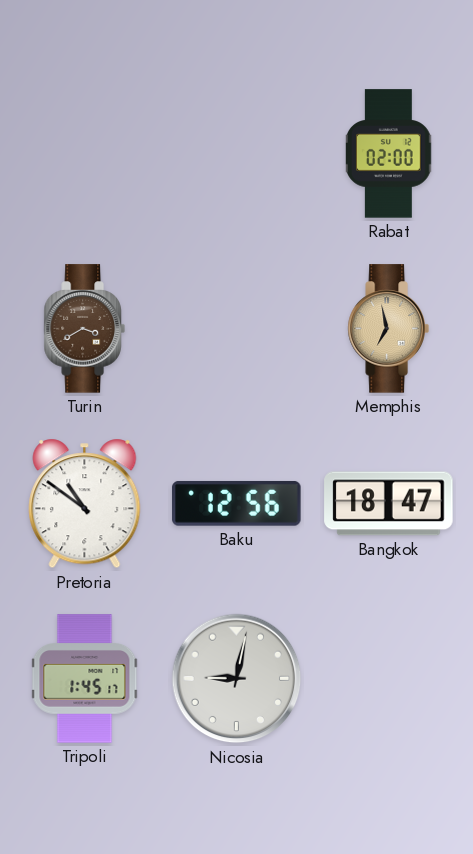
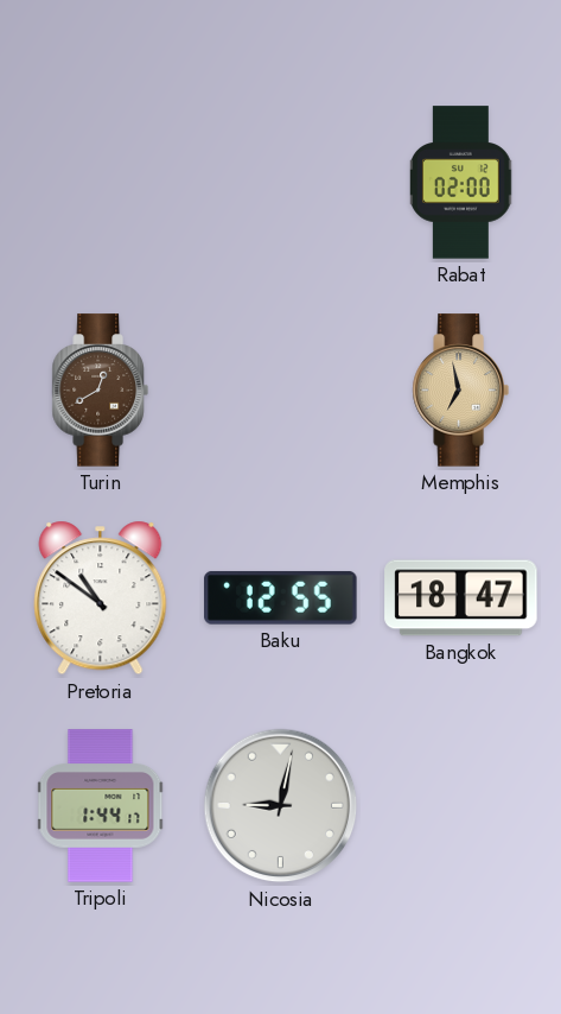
Turin: 3:40 -> 12:40 (100, 391)
Baku: 12:56 -> 12:55 (281, 597)
Tripoli: 1:45 -> 1:44 (101, 806)
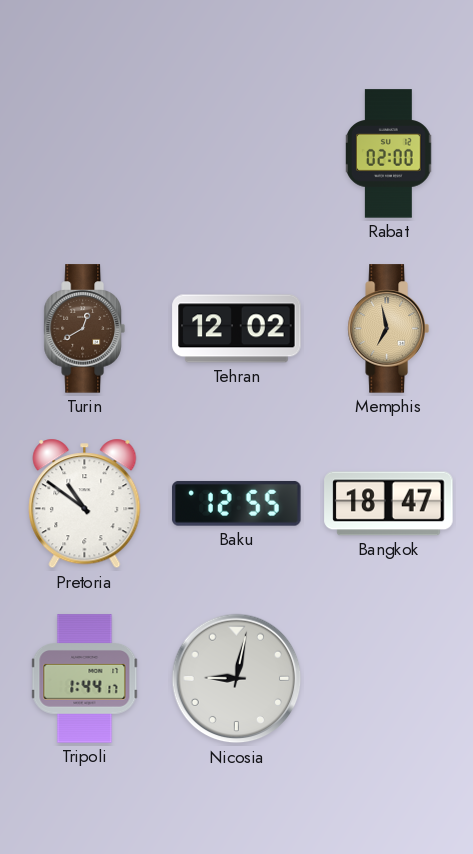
Tehran: none -> 12:02 (237, 329)
